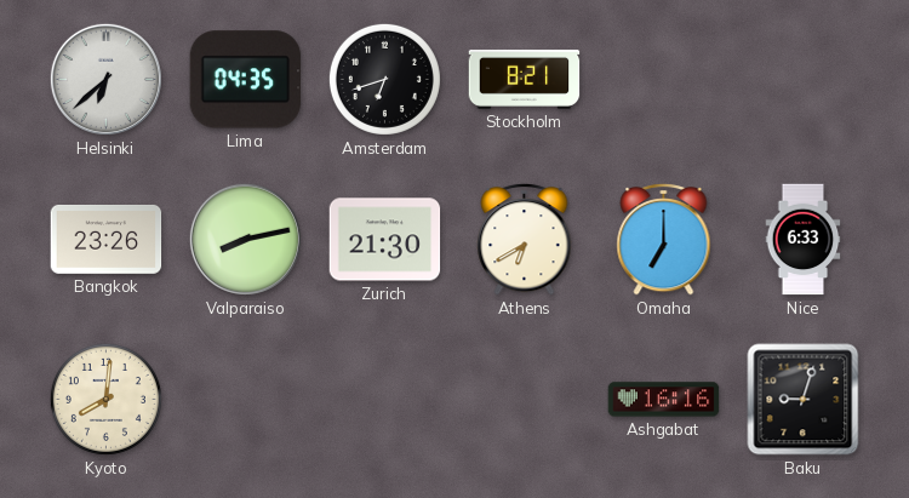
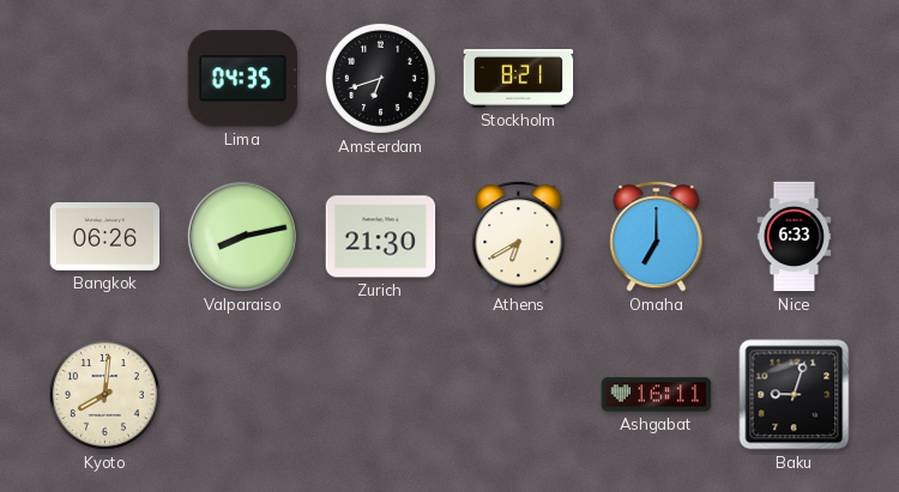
Helsinki: 6:38 -> none (105, 79)
Bangkok: 23:26 -> 06:26 (105, 236)
Ashgabat: 16:16 -> 16:11 (657, 395)
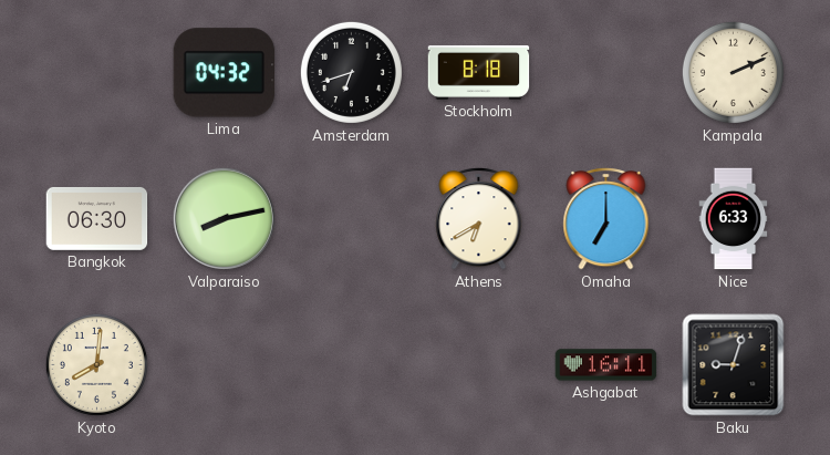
Lima: 04:35 -> 04:32 (225, 73)
Stockholm: 8:21 -> 8:18 (479, 72)
Kampala: none -> 2:11 (733, 72)
Bangkok: 06:26 -> 06:30 (97, 218)
Zurich: 21:30 -> none (381, 237)
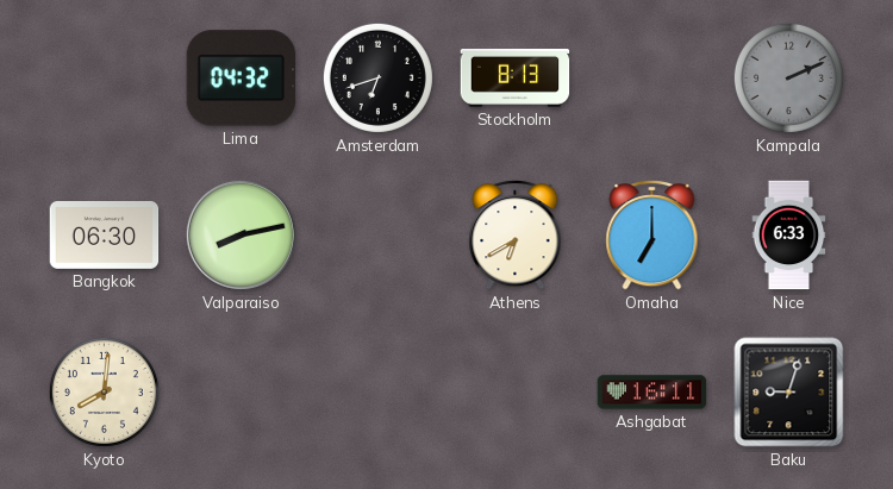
Stockholm: 8:18 -> 8:13 (516, 77)
Kampala dial: cream -> grey (788, 77)
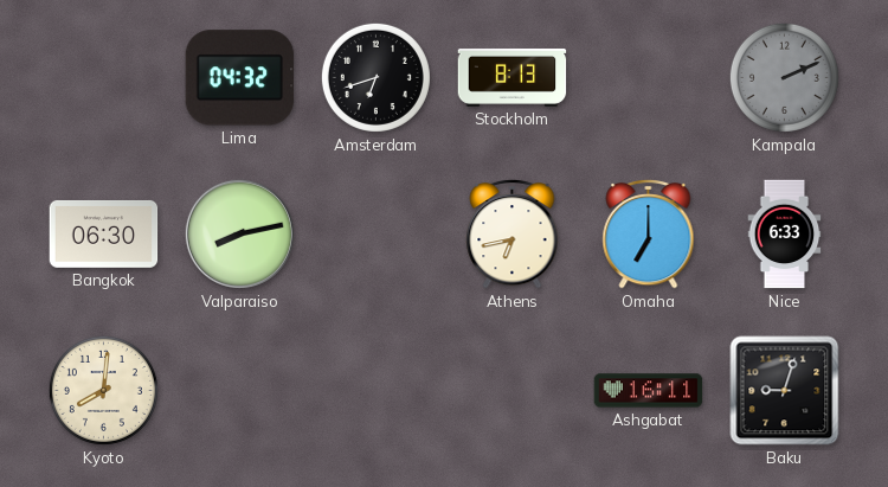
Athens: 6:40 -> 6:43 (513, 233)
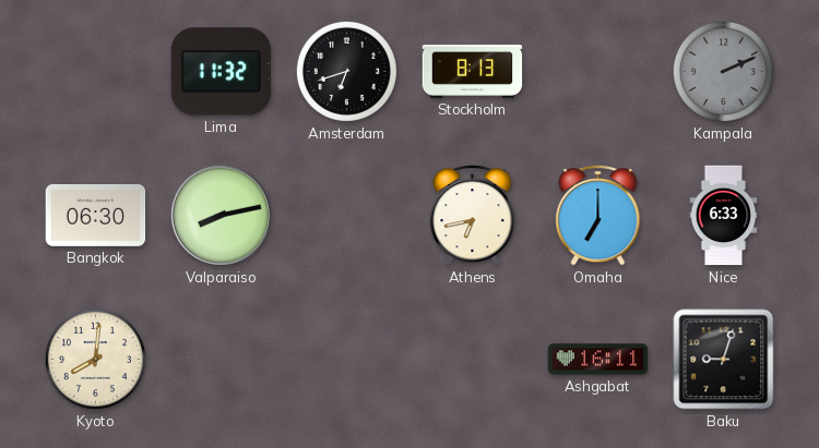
Lima: 04:32 -> 11:32 (222, 72)
